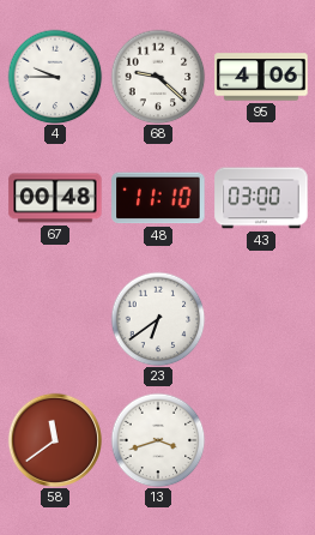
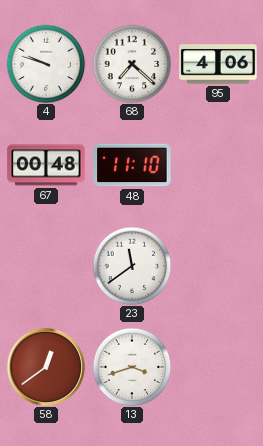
4: 9:45 -> 9:48 (46, 64)
68: 9:22 -> 7:22 (132, 64)
43: 03:00 -> none (261, 198)
23: 6:39 -> 11:39 (132, 266)
58: 11:39 -> 12:39 (45, 366)
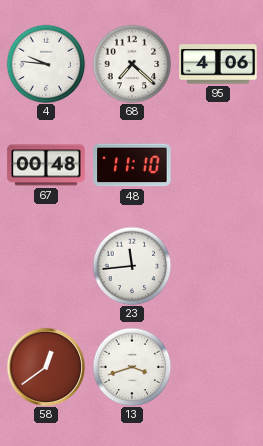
4: 9:48 -> 9:46 (46, 64)
23: 11:39 -> 11:44 (132, 266)
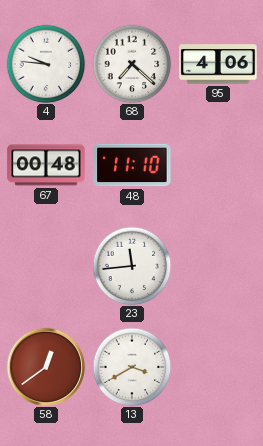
13: 3:42 -> 3:40 (132, 367)
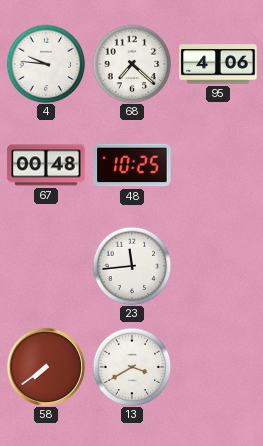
48: 11:10 -> 10:25 (132, 165)
58: 12:39 -> 7:39 (45, 366)
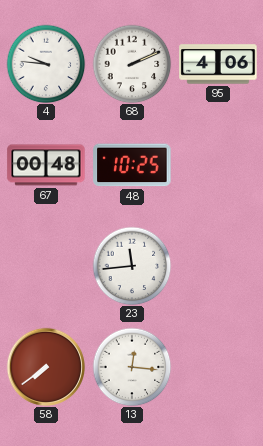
68: 7:22 -> 2:11 (132, 64)
13: 3:40 -> 12:16 (132, 367)
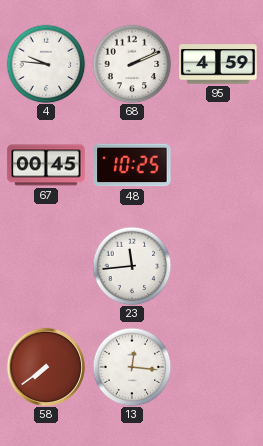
95: 4:06 -> 4:59 (218, 64)
67: 00:48 -> 00:45 (46, 165)
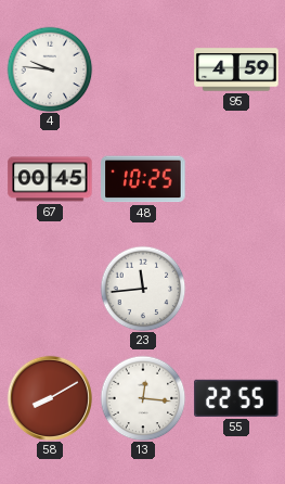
68: 2:11 -> none (132, 64)
58: 7:39 -> 8:10 (49, 397)
55: none -> 22:55 (236, 398)
